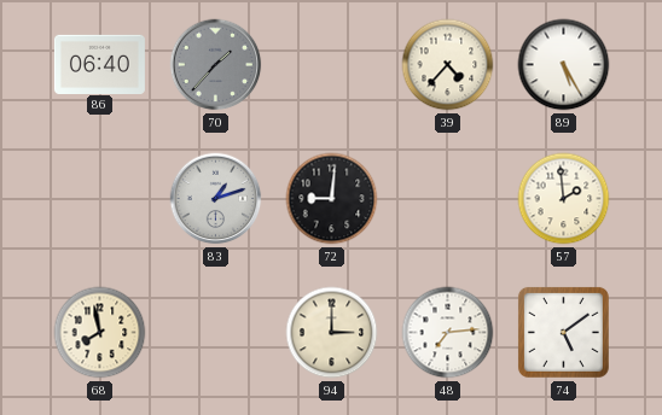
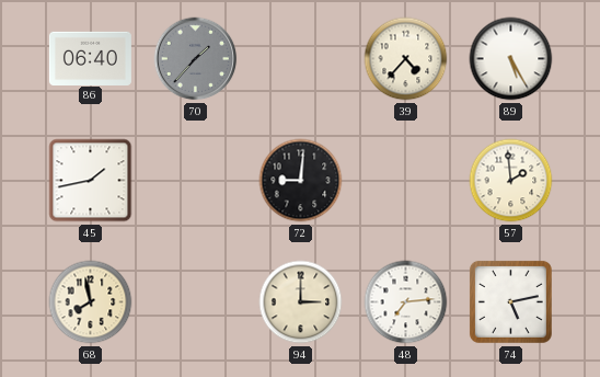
45: none -> 1:43 (91, 181)
83: 1:12 -> none (216, 199)
74: 5:09 -> 5:13 (510, 301)
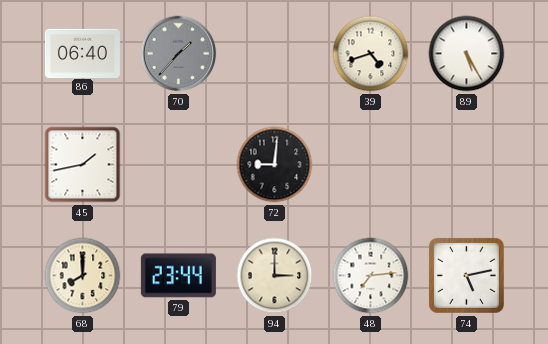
39: 4:37 -> 4:42 (371, 54)
57: 1:59 -> none (511, 181)
68: 7:58 -> 8:00 (83, 276)
79: none -> 23:44 (178, 276)
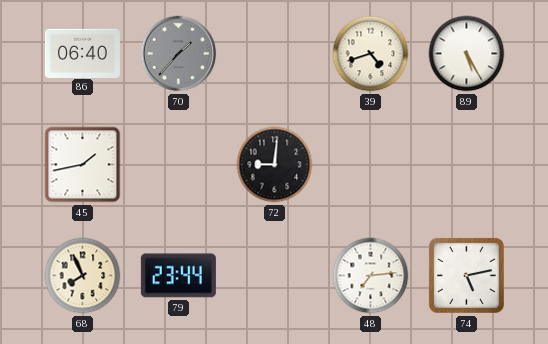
68: 8:00 -> 7:56 (83, 276)
94: 3:00 -> none (275, 276)
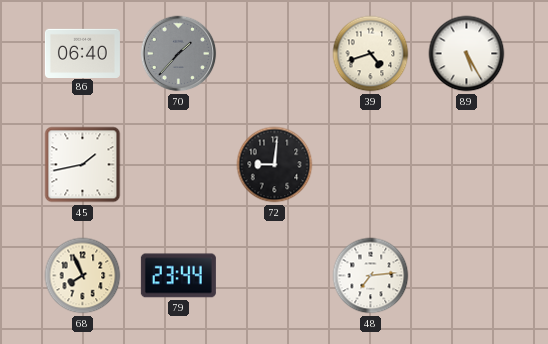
74: 5:13 -> none (466, 275)
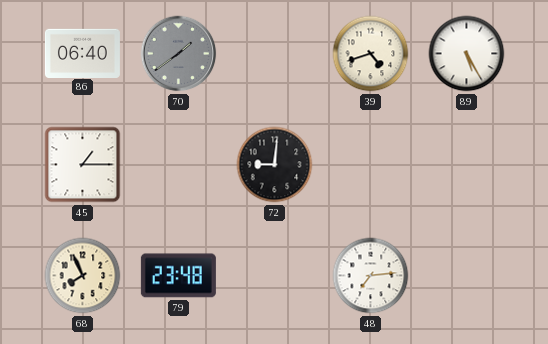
70: 1:37 -> 1:39 (179, 54)
45: 1:43 -> 1:15 (83, 165)
79: 23:44 -> 23:48 (178, 276)
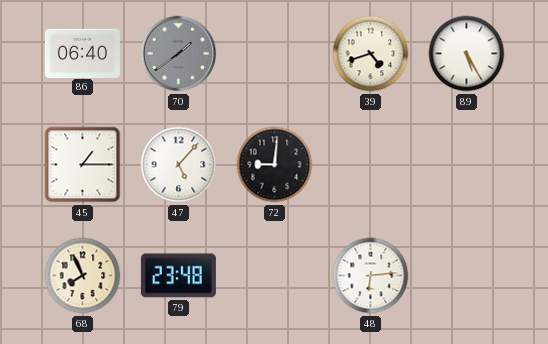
47: none -> 5:07 (179, 165)
48: 7:14 -> 6:14 (371, 276)
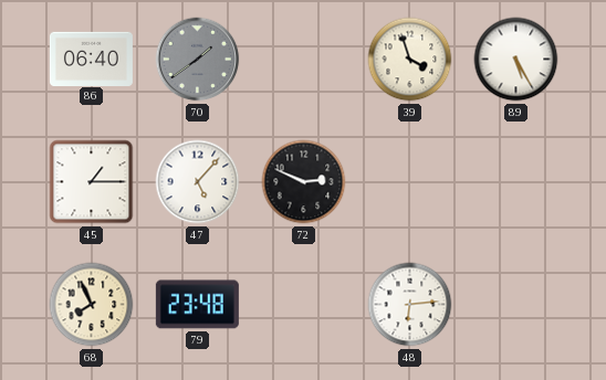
39: 4:42 -> 3:57 (410, 60)
72: 9:01 -> 2:49 (304, 182)
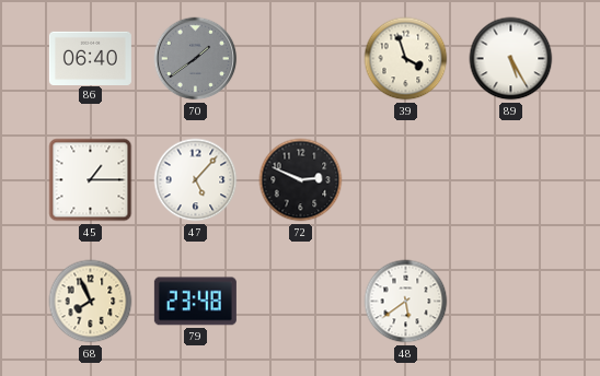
48: 6:14 -> 5:39 (406, 302)
